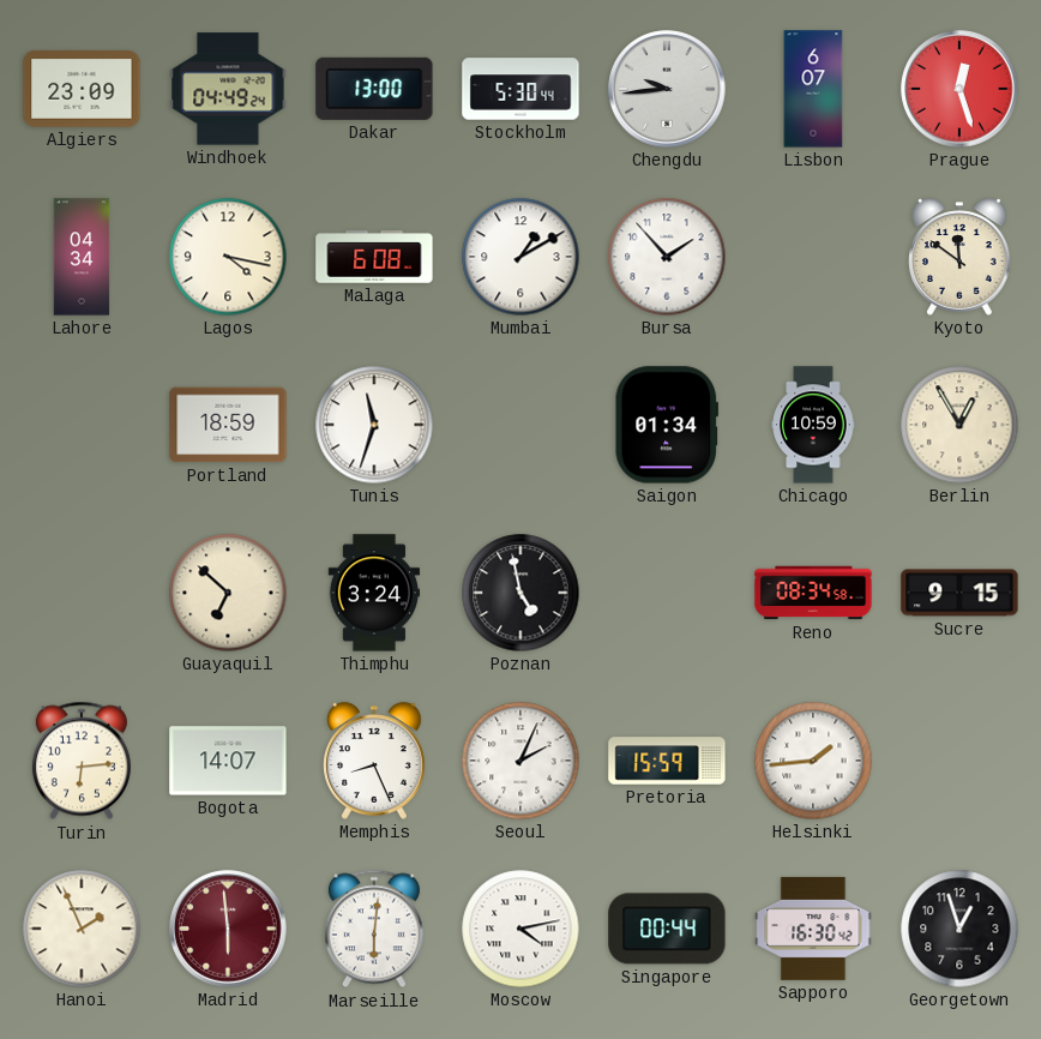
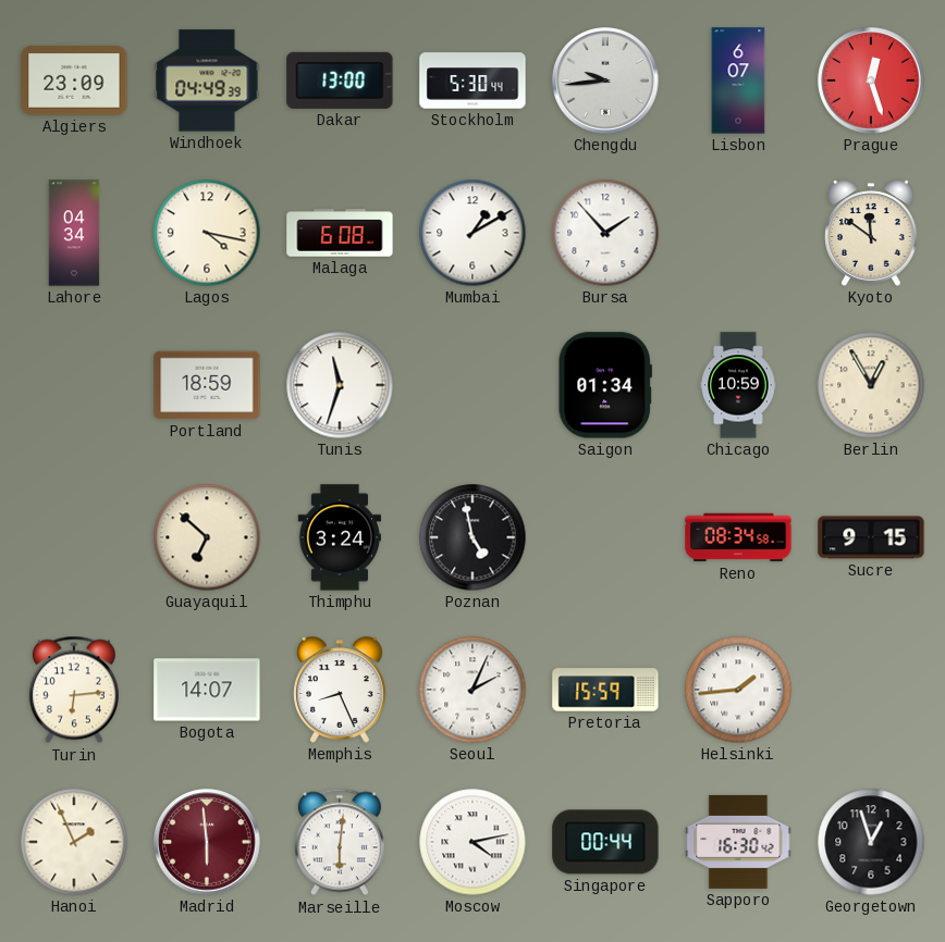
Windhoek: 04:49:24 -> 04:49:39 (207, 80)
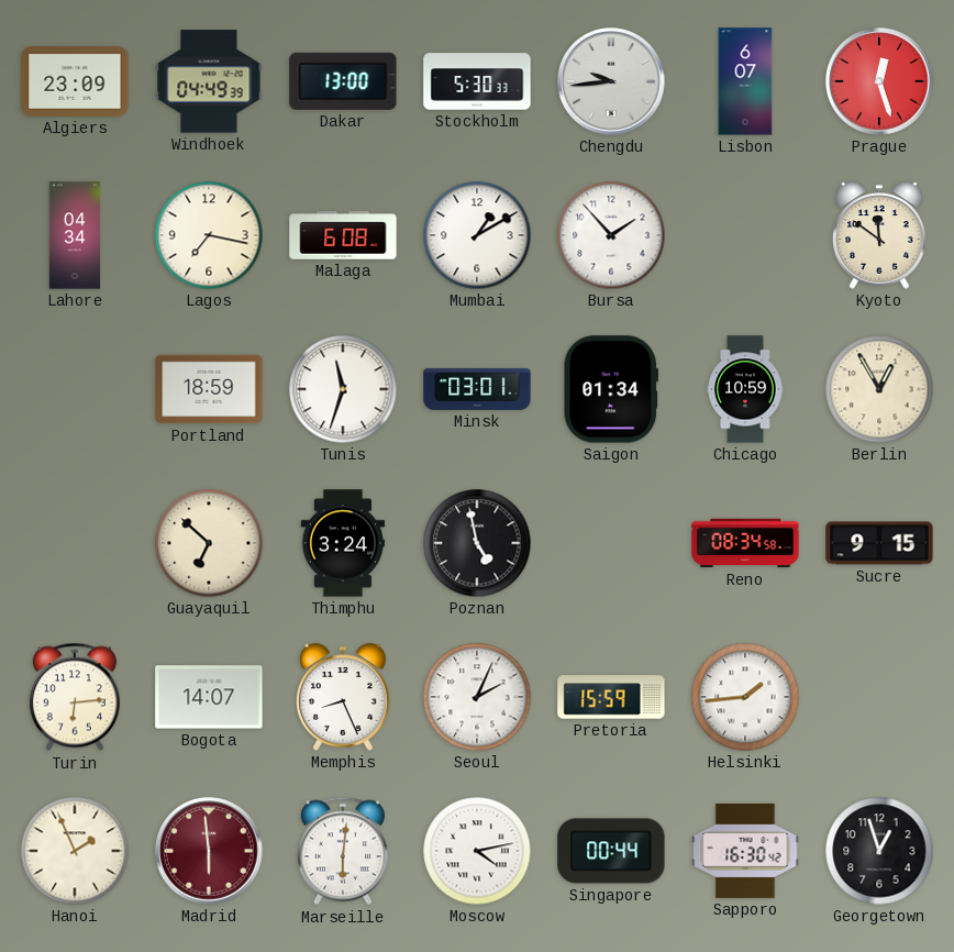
Stockholm: 5:30:44 -> 5:30:33 (477, 81)
Lagos: 4:17 -> 7:17 (209, 235)
Minsk: none -> 03:01 (477, 389)
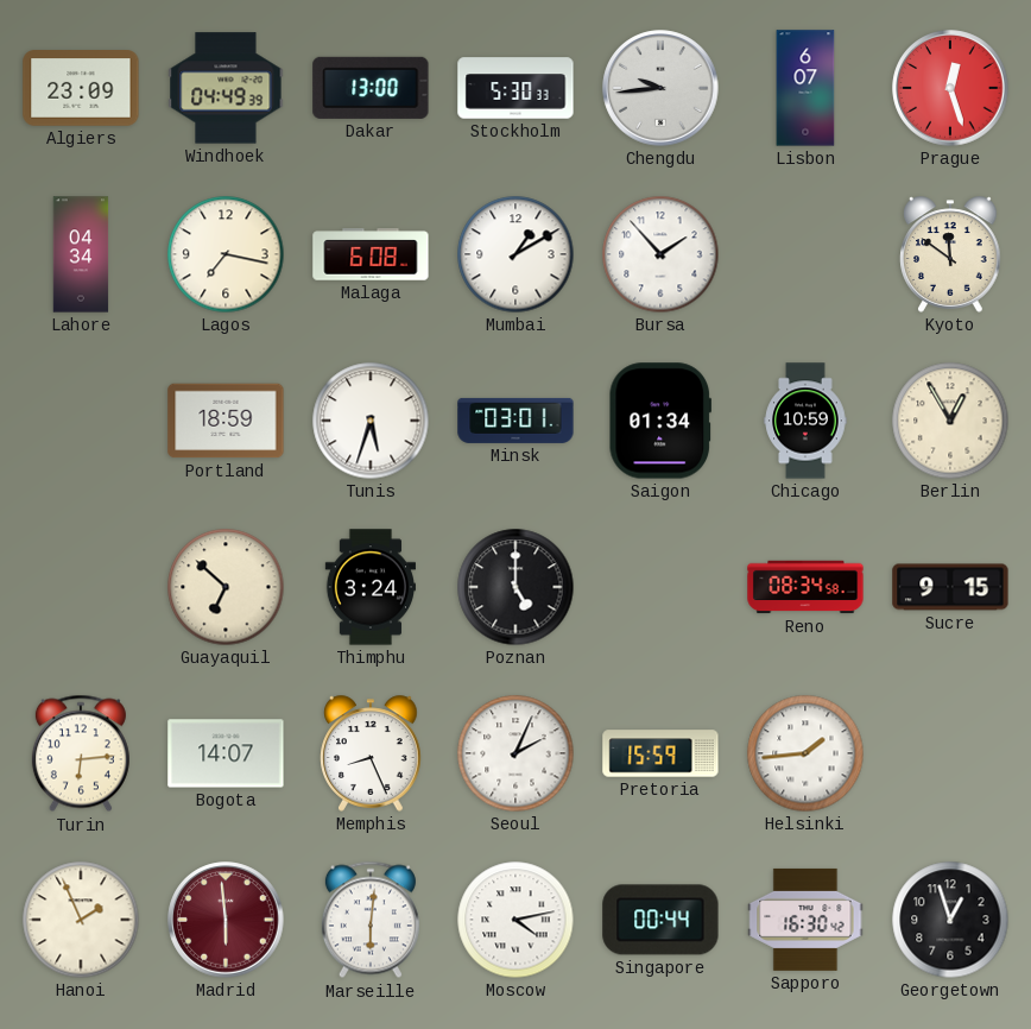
Tunis: 11:33 -> 5:33 (371, 421)
Poznan: 4:58 -> 5:00 (515, 587)
